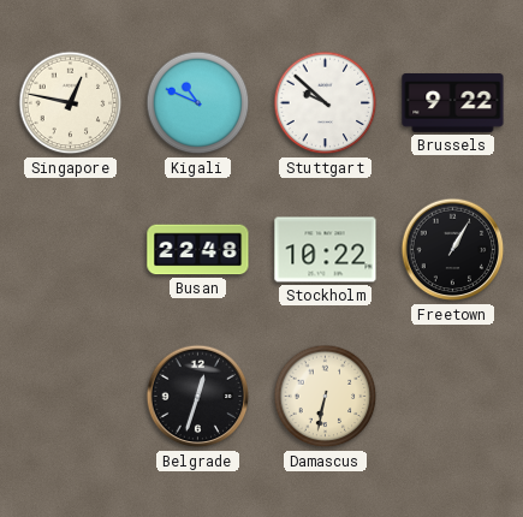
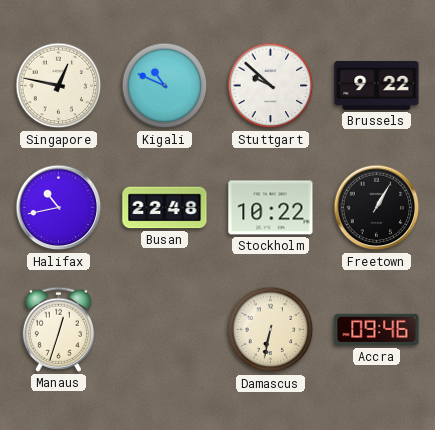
Halifax: none -> 10:43 (59, 208)
Manaus: none -> 12:33 (58, 329)
Belgrade: 12:33 -> none (198, 397)
Accra: none -> 09:46 (377, 330)
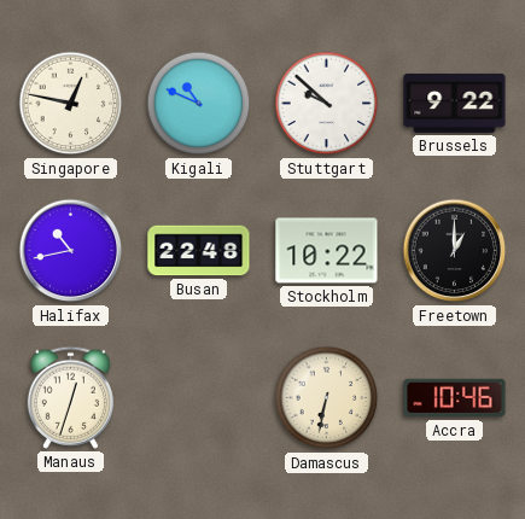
Freetown: 1:05 -> 1:00 (455, 251)
Accra: 09:46 -> 10:46 (455, 398)
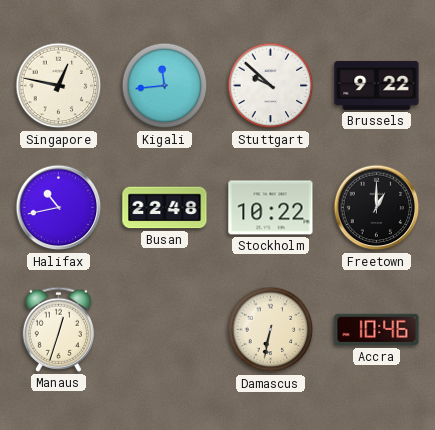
Kigali: 10:49 -> 11:44 (165, 86)
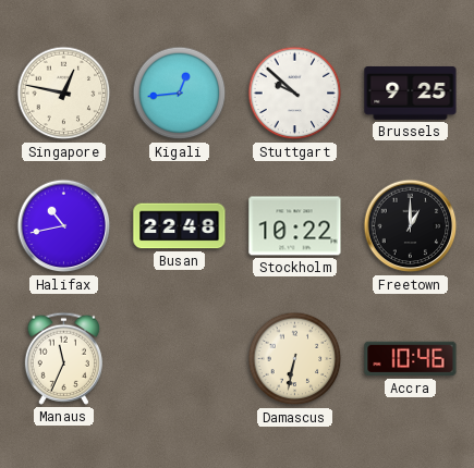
Kigali: 11:44 -> 12:44 (180, 94)
Brussels: 9:22 -> 9:25 (411, 94)
Manaus: 12:33 -> 11:34 (63, 358)
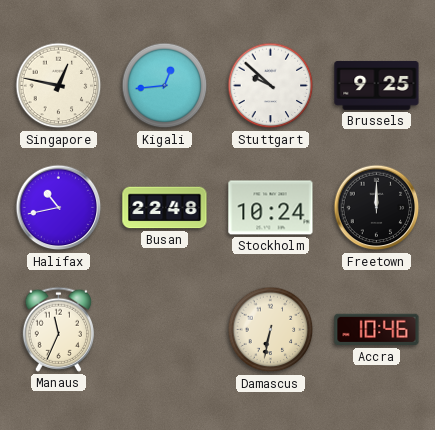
Stockholm: 10:22 -> 10:24 (271, 208)
Freetown: 1:00 -> 12:00 (377, 208)
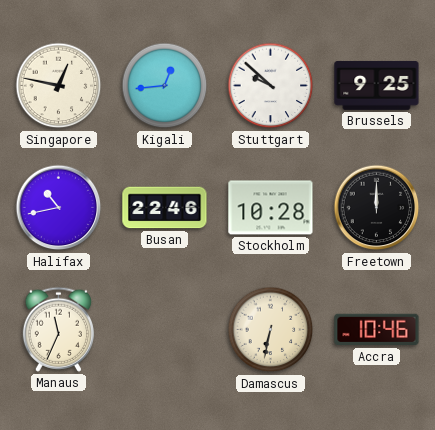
Busan: 22:48 -> 22:46 (165, 208)
Stockholm: 10:24 -> 10:28 (271, 208)
